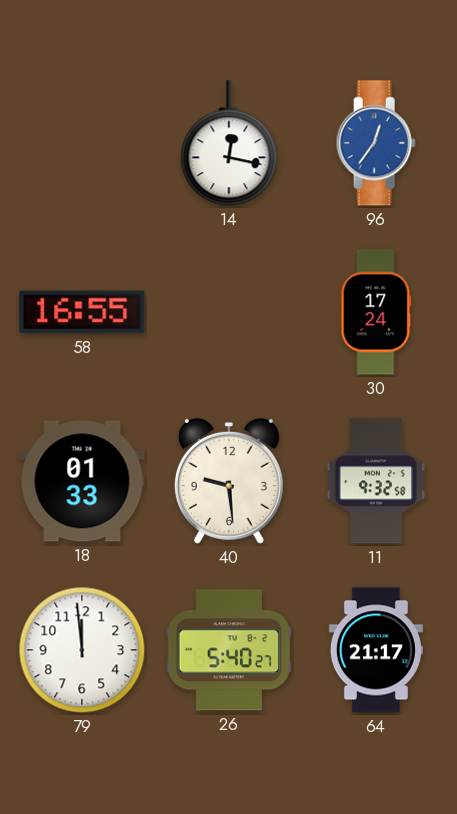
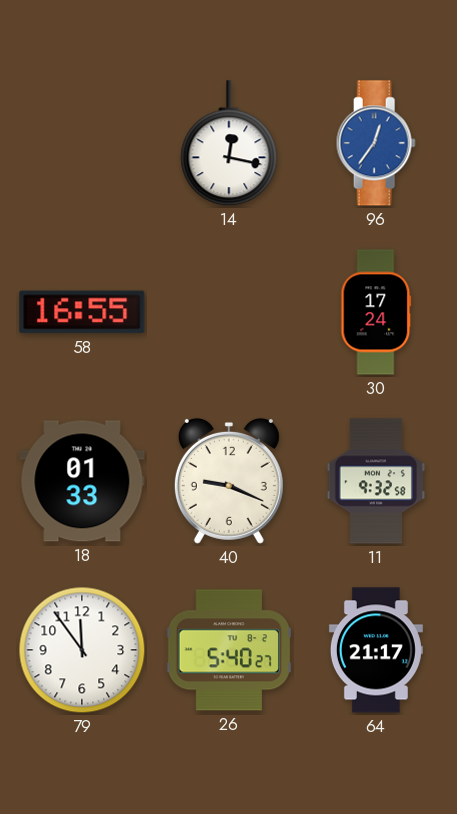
40: 9:29 -> 9:19 (229, 481)
79: 11:59 -> 11:54 (82, 650)
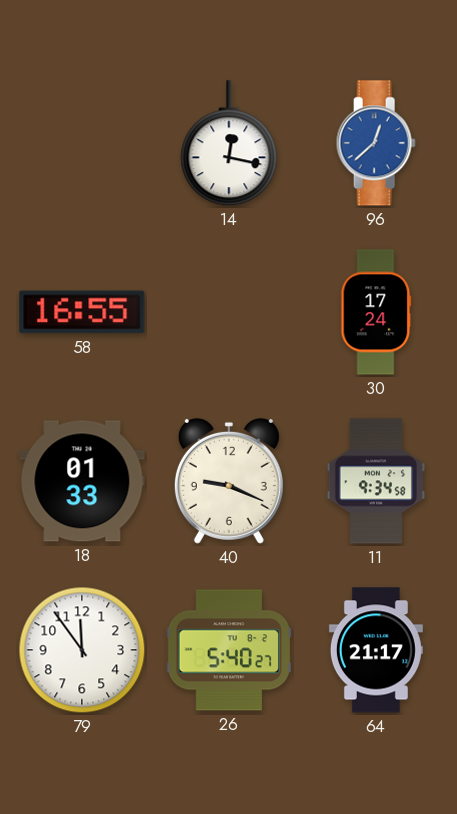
96: 12:36 -> 12:38 (376, 143)
11: 9:32 -> 9:34 (375, 481)
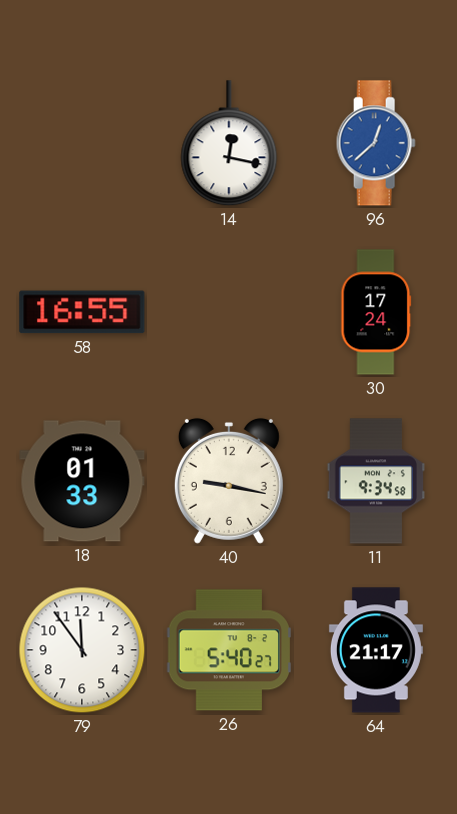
40: 9:19 -> 9:17 (229, 481)
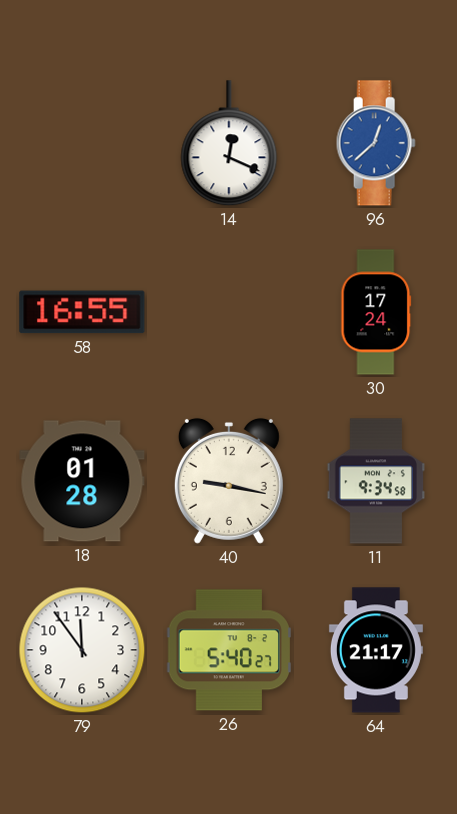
14: 12:17 -> 12:19 (229, 144)
18: 01:33 -> 01:28 (82, 481)
